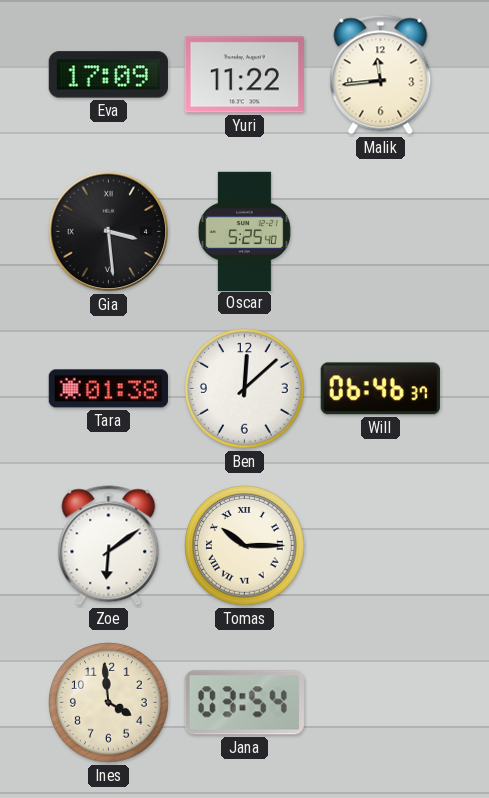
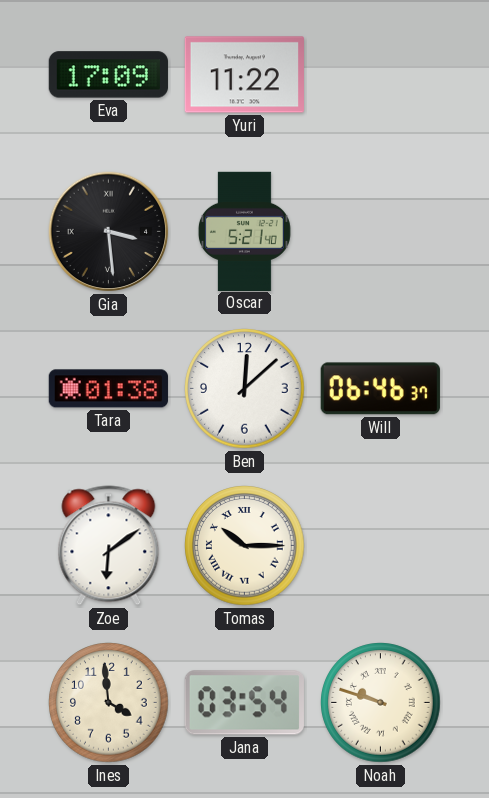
Malik: 11:44 -> none (381, 75)
Oscar: 5:25 -> 5:21 (244, 231)
Noah: none -> 9:48 (381, 703)
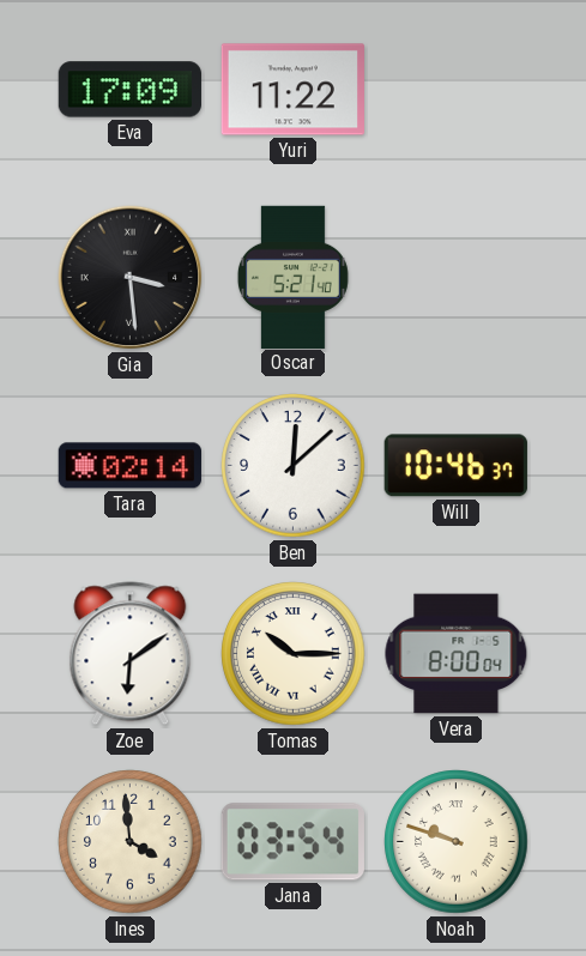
Tara: 01:38 -> 02:14 (129, 466)
Will: 06:46 -> 10:46 (455, 466)
Vera: none -> 8:00 (457, 654)
